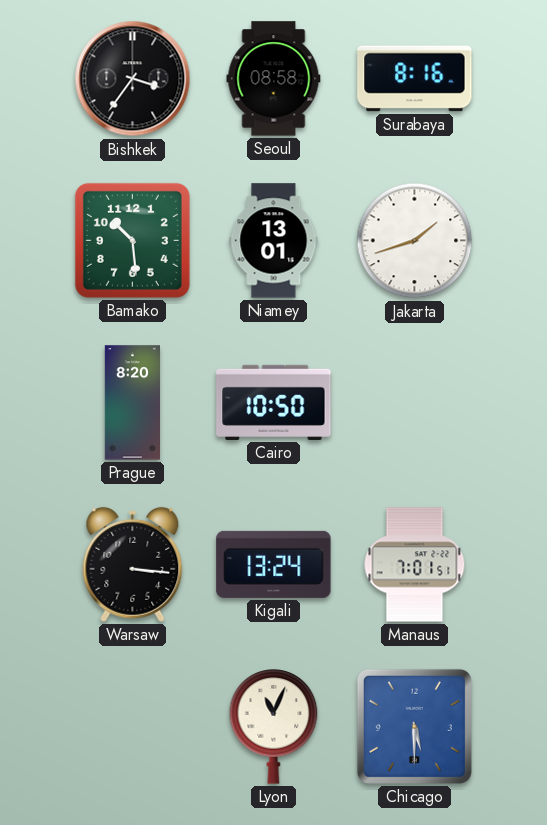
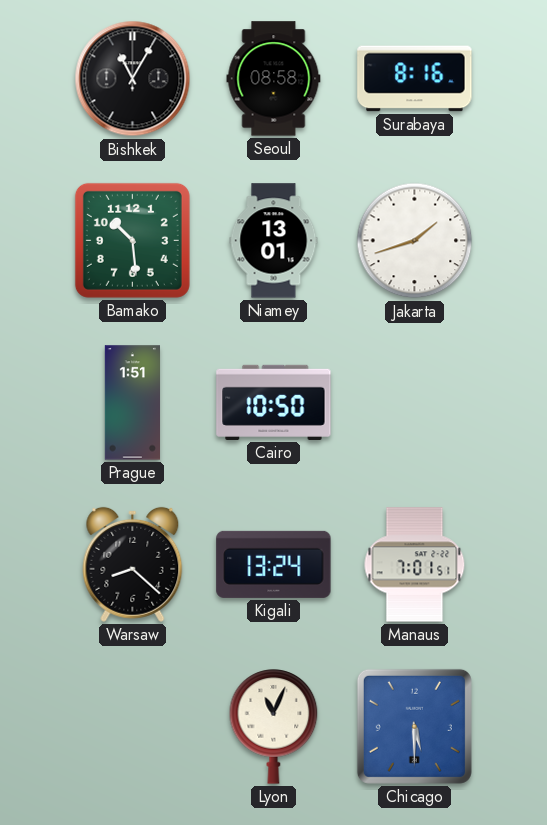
Bishkek: 3:36 -> 11:05 (133, 79)
Prague: 8:20 -> 1:51 (132, 403)
Warsaw: 3:16 -> 8:22 (133, 564)
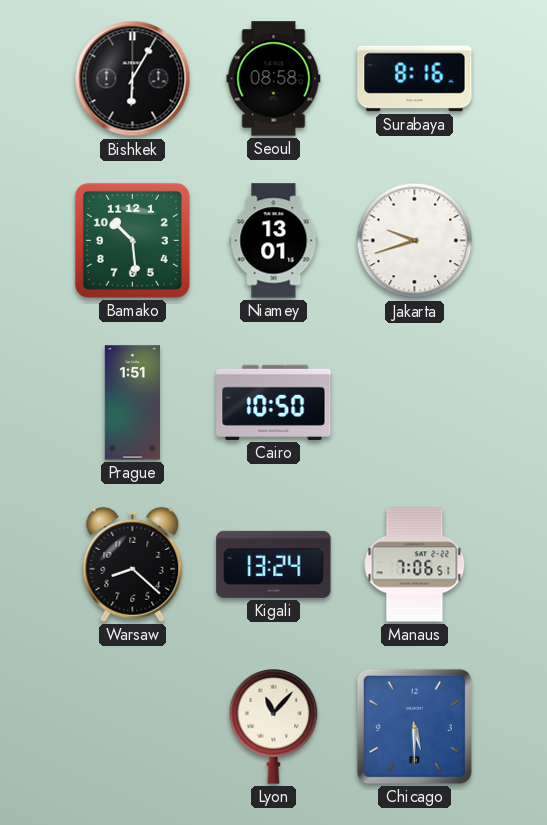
Bishkek: 11:05 -> 6:05 (133, 79)
Jakarta: 1:42 -> 9:42 (415, 241)
Manaus: 7:01 -> 7:06 (415, 565)
Lyon: 11:04 -> 11:07 (274, 727)
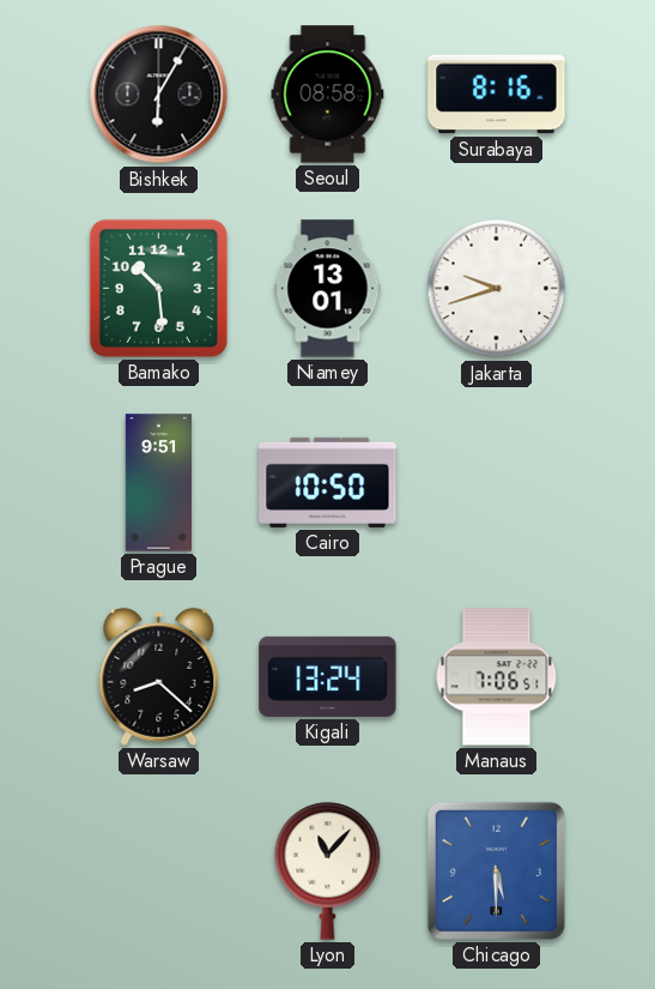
Prague: 1:51 -> 9:51 (158, 483)
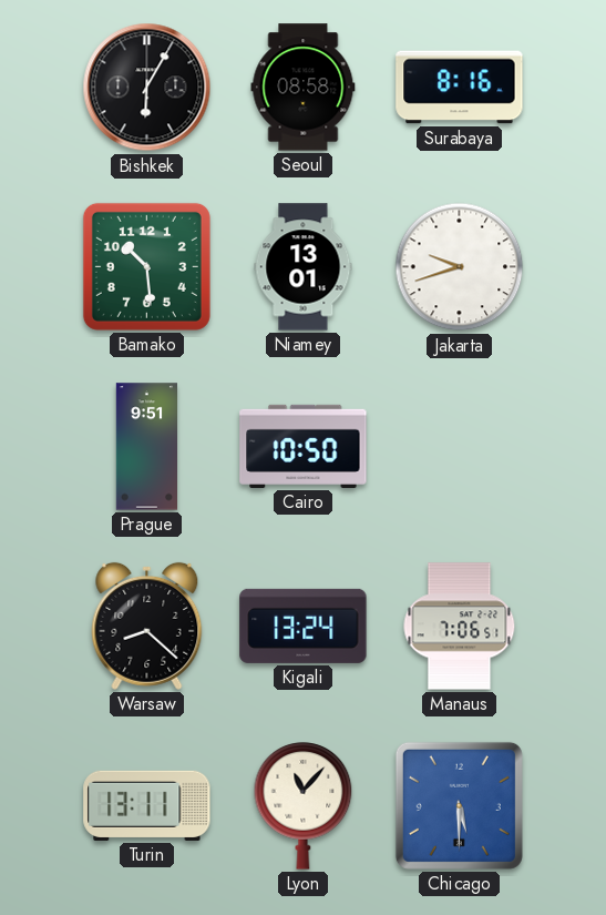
Turin: none -> 13:11 (147, 805)
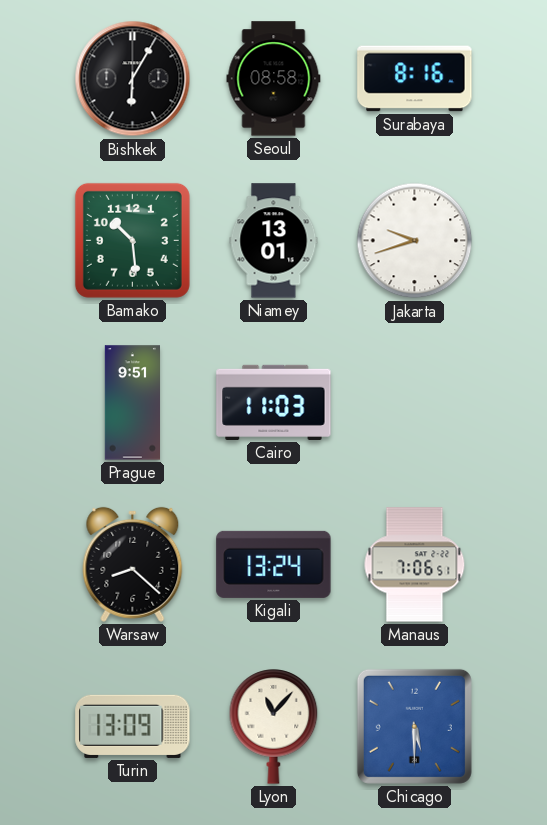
Cairo: 10:50 -> 11:03 (274, 402)
Turin: 13:11 -> 13:09 (133, 726)
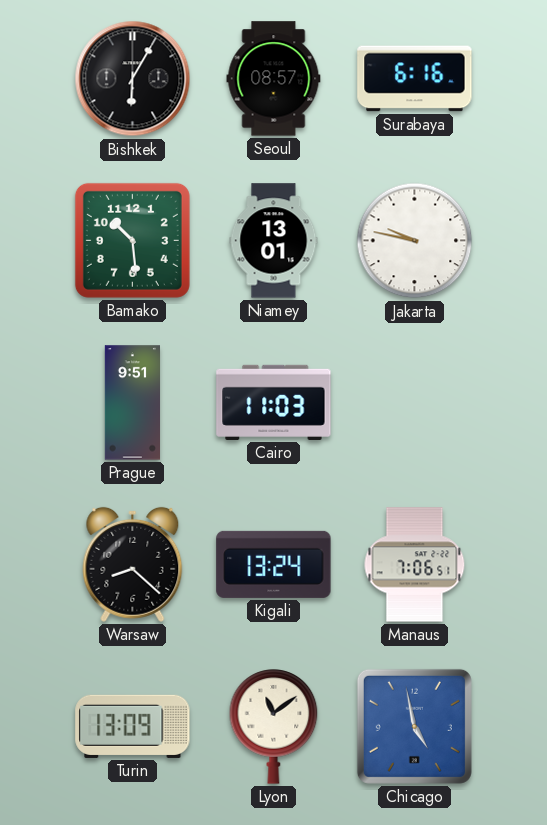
Seoul: 08:58 -> 08:57 (274, 79)
Surabaya: 8:16 -> 6:16 (415, 79)
Jakarta: 9:42 -> 9:47 (415, 241)
Lyon: 11:07 -> 11:09 (274, 727)
Chicago: 5:30 -> 4:58 (414, 726)
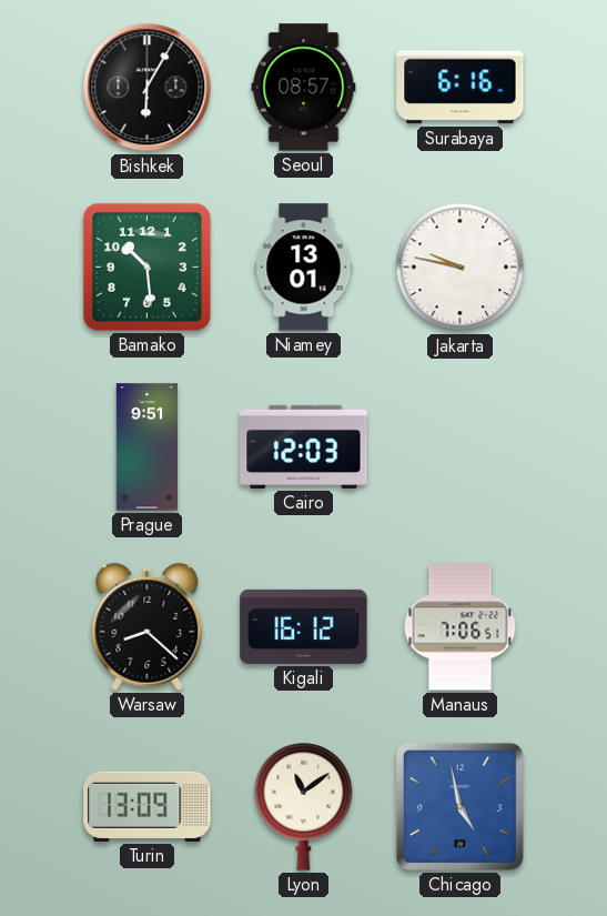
Cairo: 11:03 -> 12:03 (304, 446)
Kigali: 13:24 -> 16:12 (304, 626)
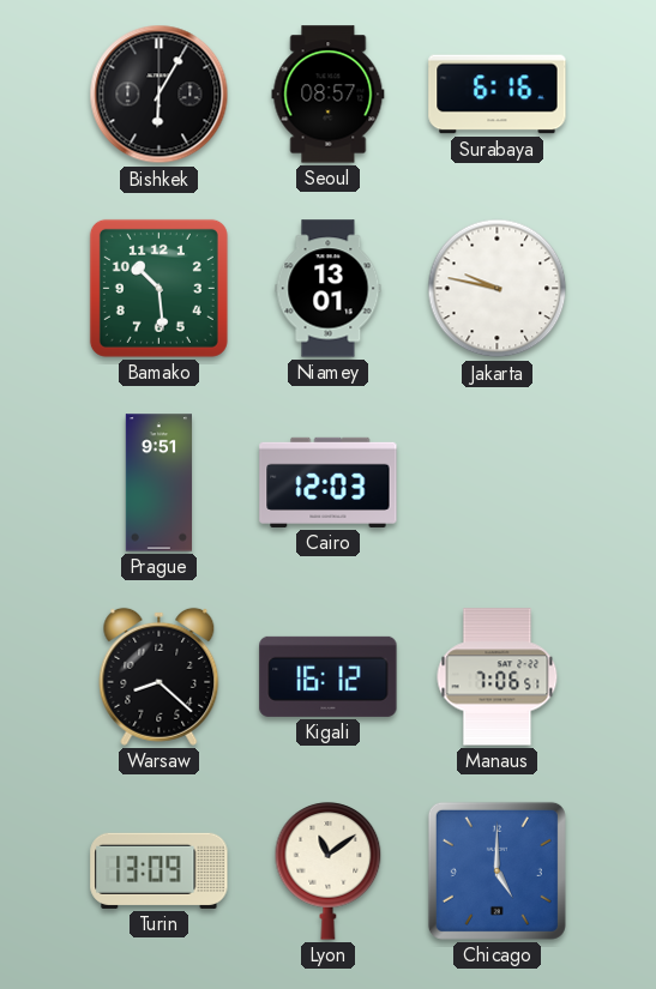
Chicago: 4:58 -> 5:00 (496, 870)
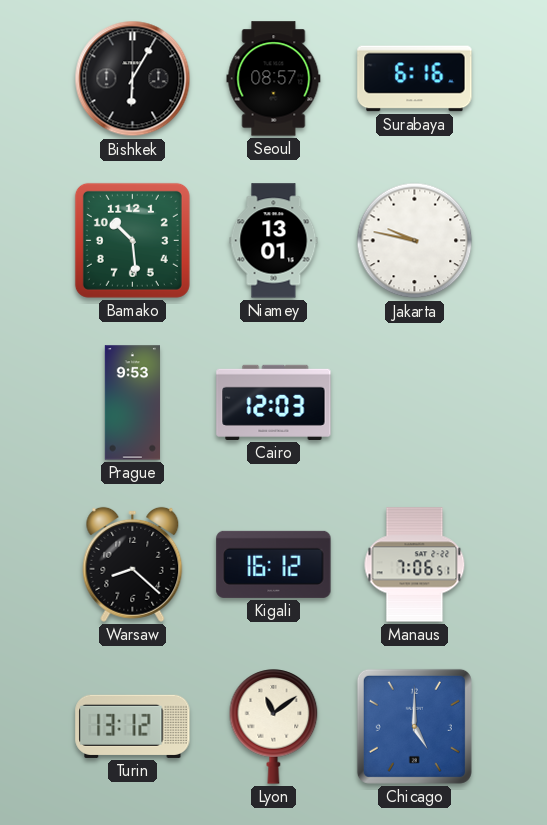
Prague: 9:51 -> 9:53 (132, 403)
Turin: 13:09 -> 13:12 (133, 726)
